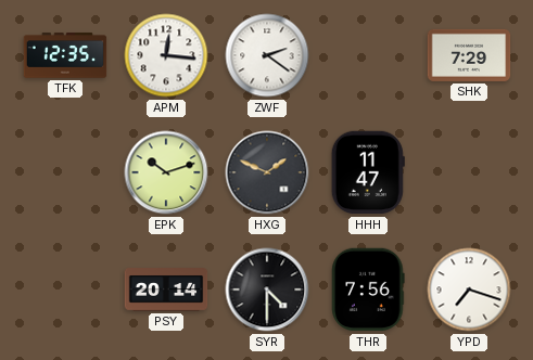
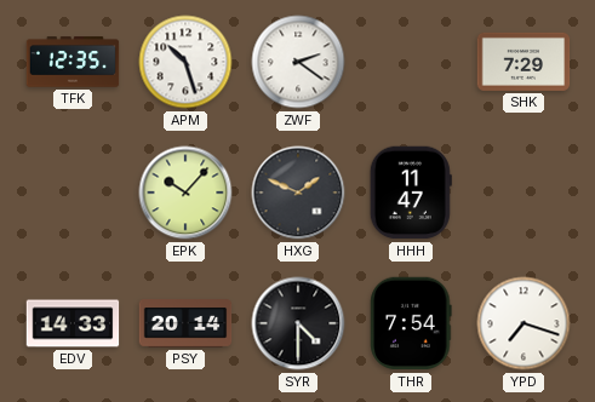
APM: 12:16 -> 10:27 (185, 62)
EPK: 10:12 -> 10:07 (185, 193)
EDV: none -> 14:33 (73, 323)
THR: 7:56 -> 7:54 (411, 323)
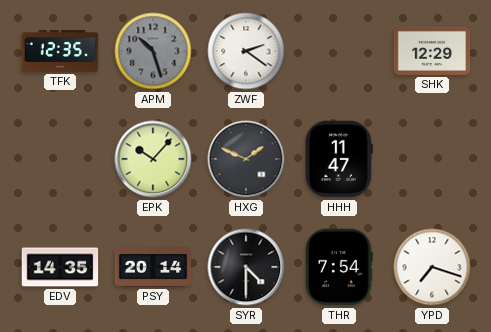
APM dial: white -> grey (153, 51)
SHK: 7:29 -> 12:29 (432, 51)
EDV: 14:33 -> 14:35 (60, 267)
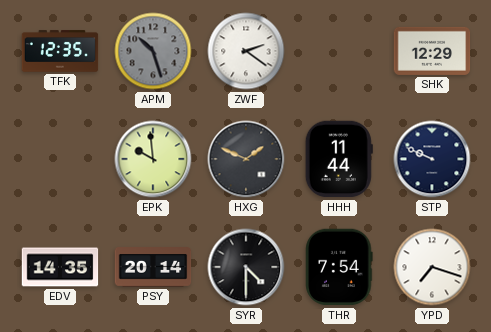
EPK: 10:07 -> 9:59 (153, 159)
HHH: 11:47 -> 11:44 (339, 159)
STP: none -> 9:49 (432, 159)
